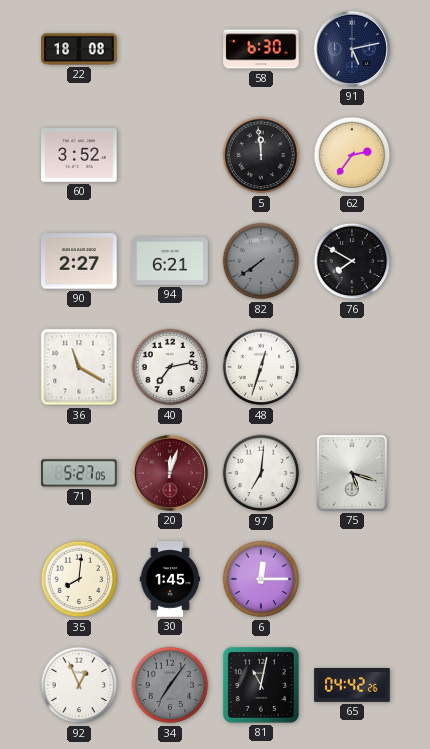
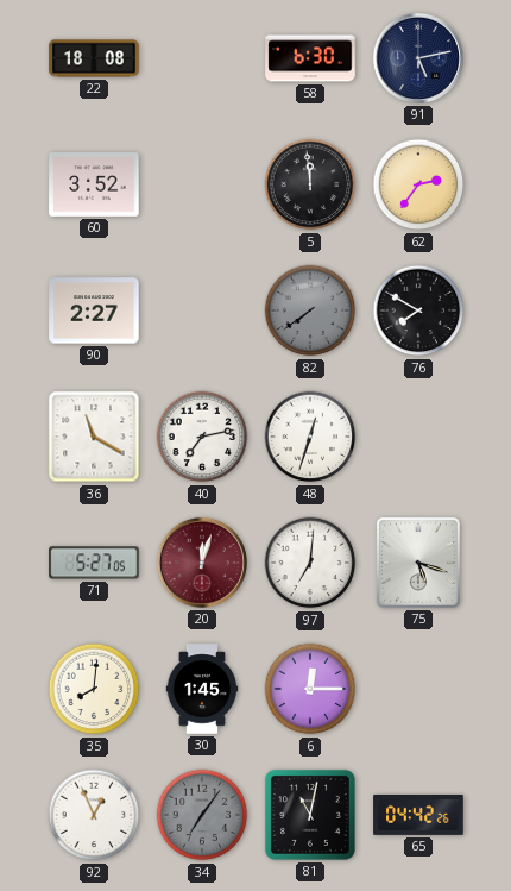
94: 6:21 -> none (170, 261)
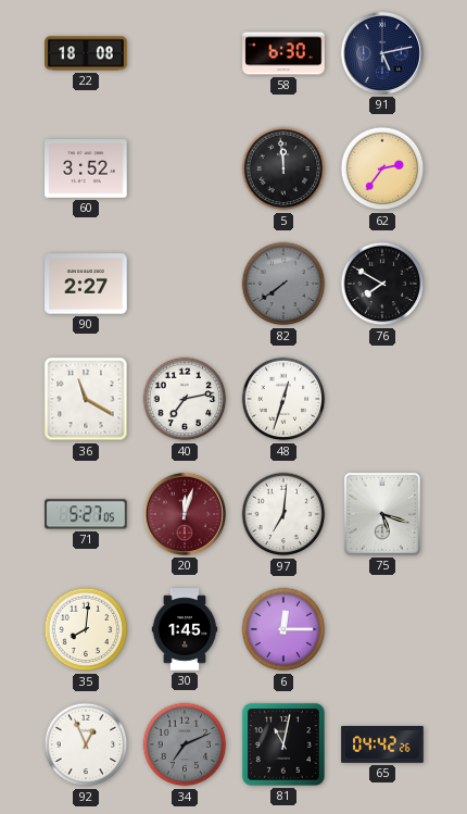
34: 7:06 -> 7:11 (185, 744)
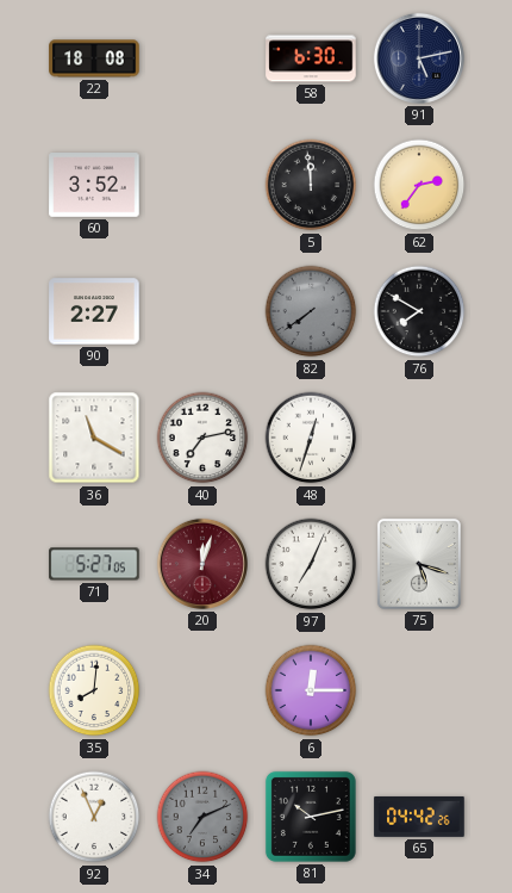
97: 7:01 -> 7:04 (311, 564)
30: 1:45 -> none (185, 629)
81: 11:02 -> 10:13 (311, 817)
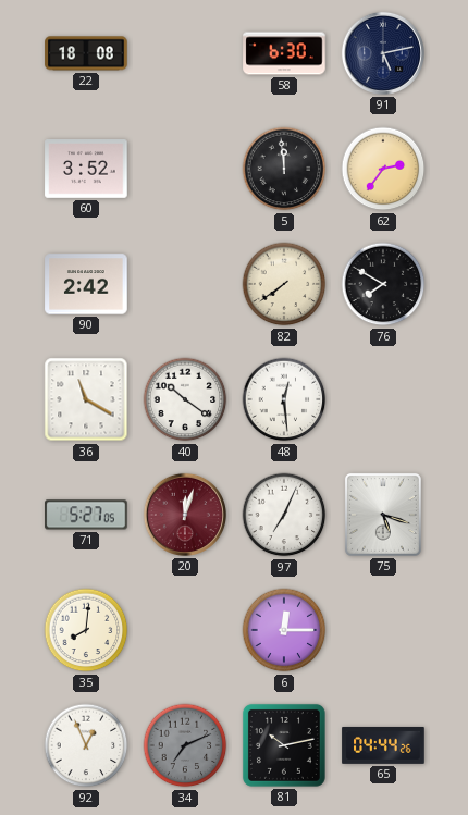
90: 2:27 -> 2:42 (86, 284)
82 dial: grey -> cream (284, 284)
40: 7:13 -> 10:21 (185, 399)
48: 12:33 -> 12:29 (284, 399)
65: 04:42 -> 04:44 (383, 745)
